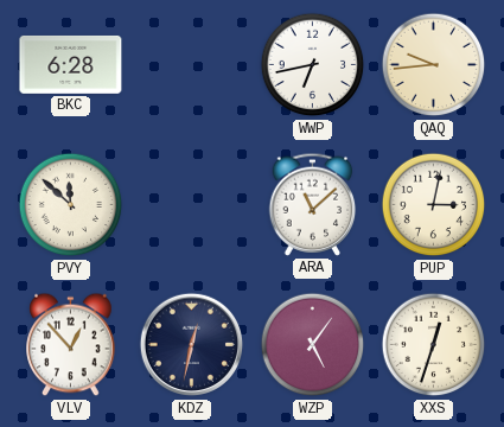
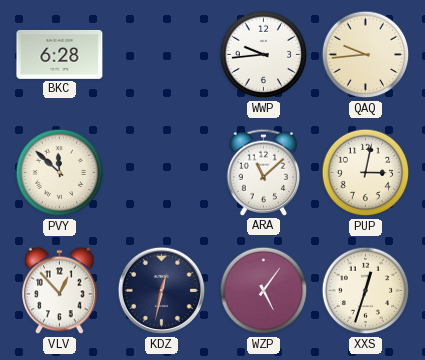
WWP: 6:43 -> 9:44 (264, 55)
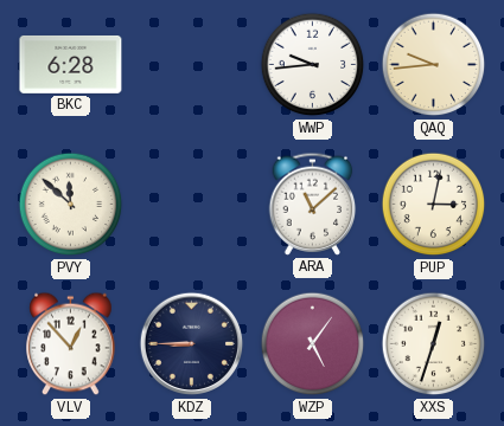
KDZ: 12:32 -> 8:45 (192, 344)
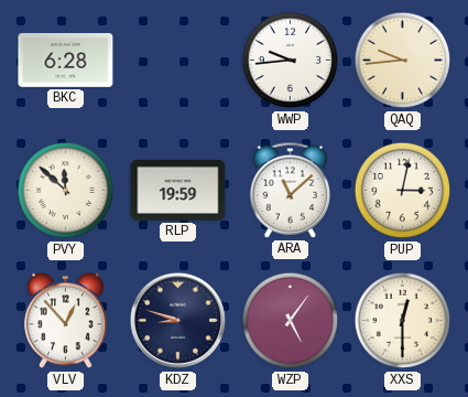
RLP: none -> 19:59 (178, 190)
KDZ: 8:45 -> 8:48 (178, 321)
XXS: 12:33 -> 12:30 (403, 321)
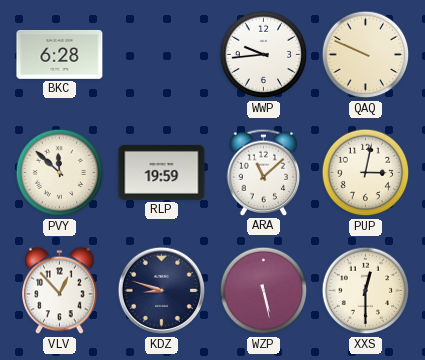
QAQ: 9:44 -> 9:49 (366, 55)
WZP: 5:06 -> 5:28 (264, 291)
